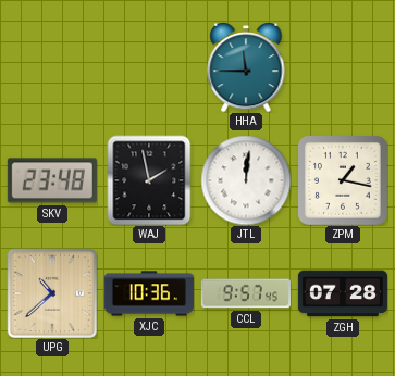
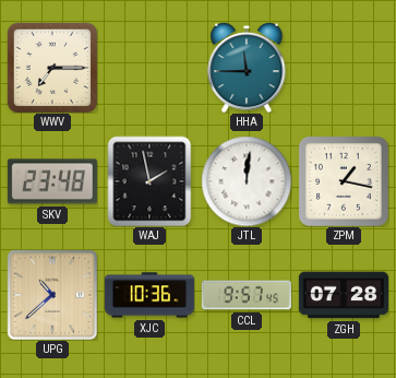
WWV: none -> 7:15 (52, 68)
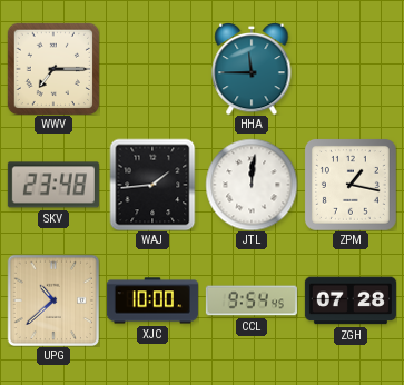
WAJ: 1:58 -> 1:44 (152, 185)
XJC: 10:36 -> 10:00 (152, 300)
CCL: 9:57 -> 9:54 (252, 300)
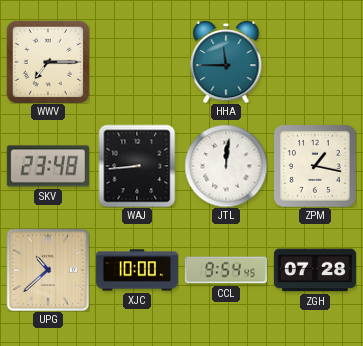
WAJ: 1:44 -> 8:44 (137, 166)
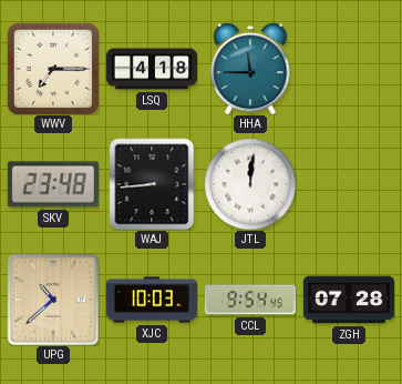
LSQ: none -> 4:18 (152, 69)
ZPM: 1:17 -> none (315, 166)
XJC: 10:00 -> 10:03 (152, 300)
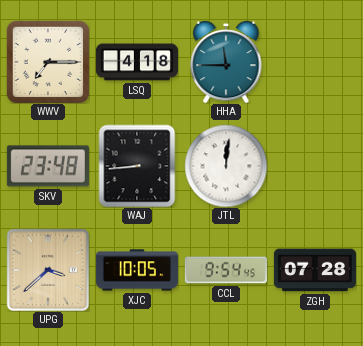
UPG: 10:38 -> 3:38 (48, 270)
XJC: 10:03 -> 10:05 (137, 270)
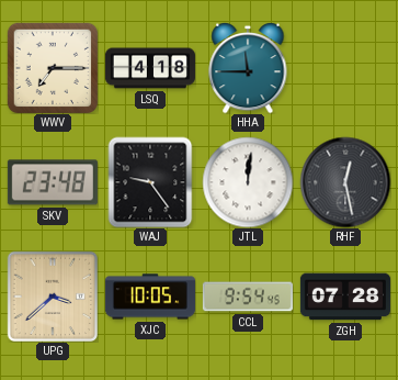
WAJ: 8:44 -> 9:24 (150, 182)
RHF: none -> 12:28 (345, 182)
